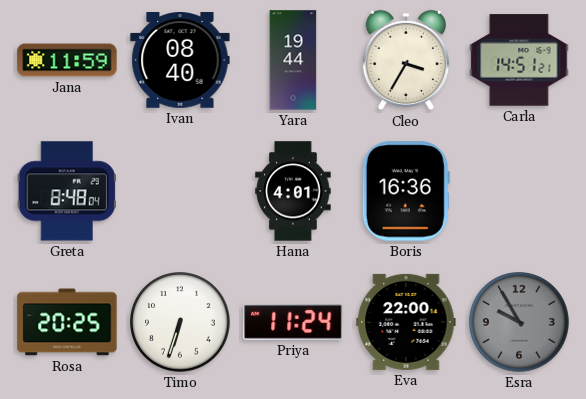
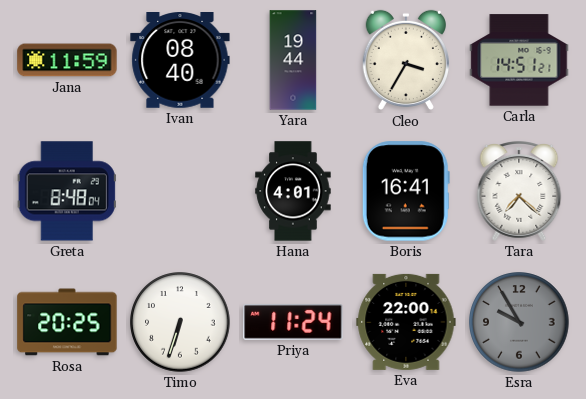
Boris: 16:36 -> 16:41 (406, 191)
Tara: none -> 7:22 (519, 192)
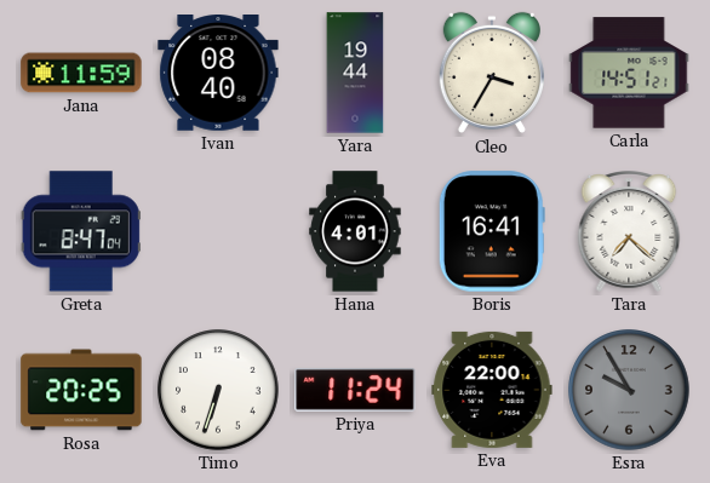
Greta: 8:48 -> 8:47 (81, 231)
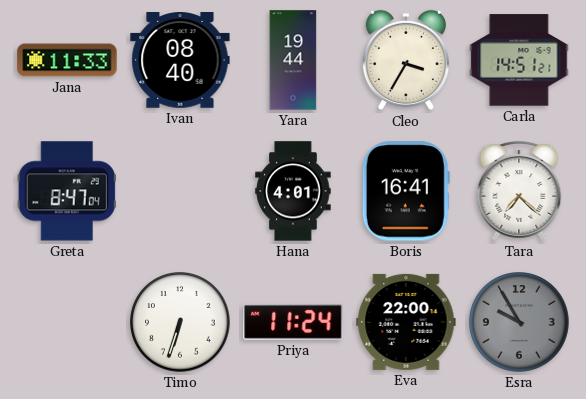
Jana: 11:59 -> 11:33 (67, 60)
Rosa: 20:25 -> none (81, 390)
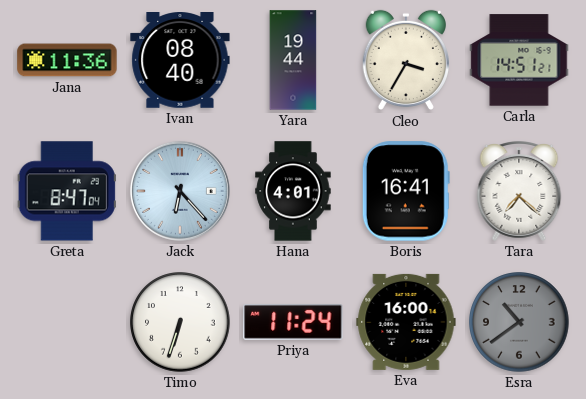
Jana: 11:33 -> 11:36 (67, 60)
Jack: none -> 6:23 (180, 191)
Eva: 22:00 -> 16:00 (406, 322)
Esra: 9:55 -> 10:39 (519, 322)
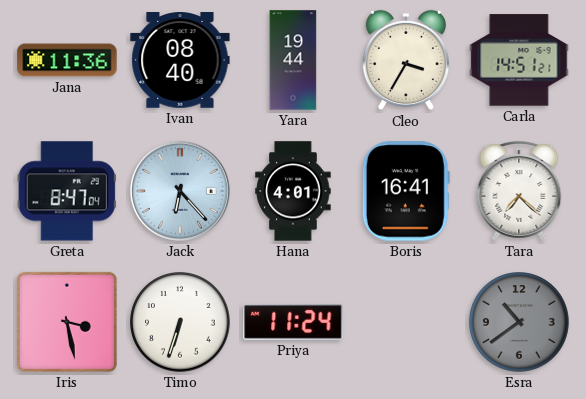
Iris: none -> 3:28 (67, 322)
Eva: 16:00 -> none (406, 322)
